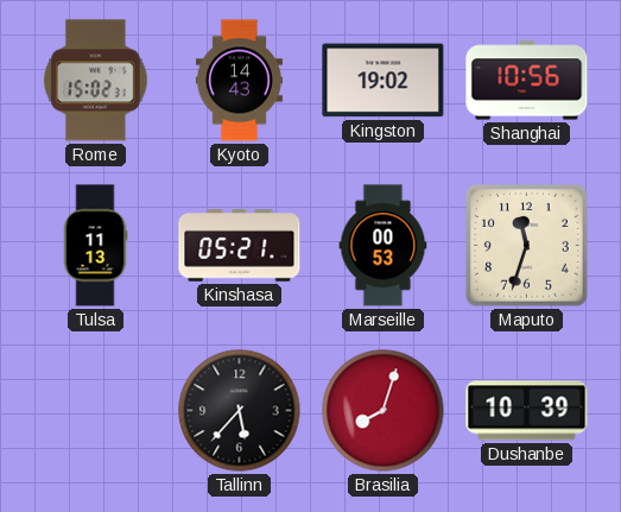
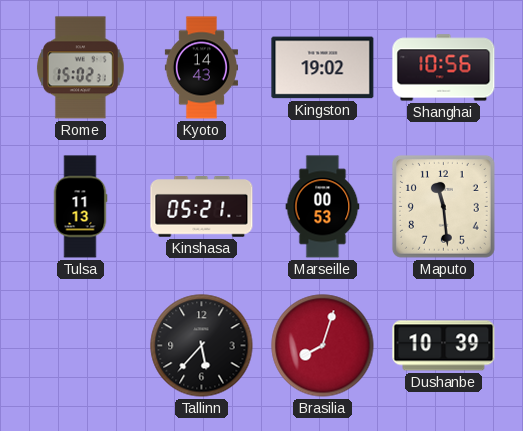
Maputo: 11:33 -> 11:29 (443, 206)
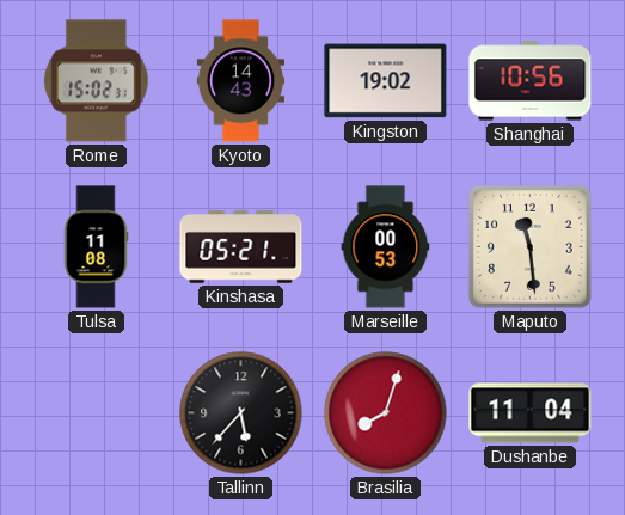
Tulsa: 11:13 -> 11:08 (96, 247)
Dushanbe: 10:39 -> 11:04 (531, 413)
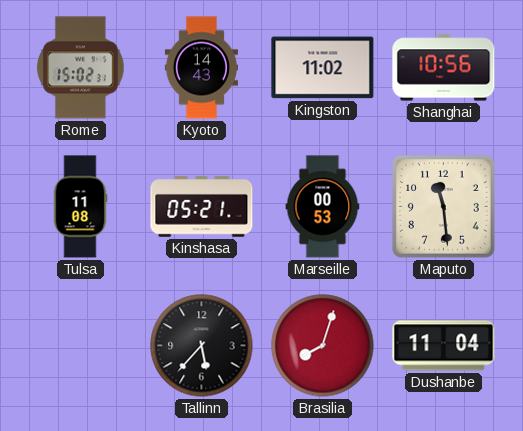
Kingston: 19:02 -> 11:02 (323, 68)
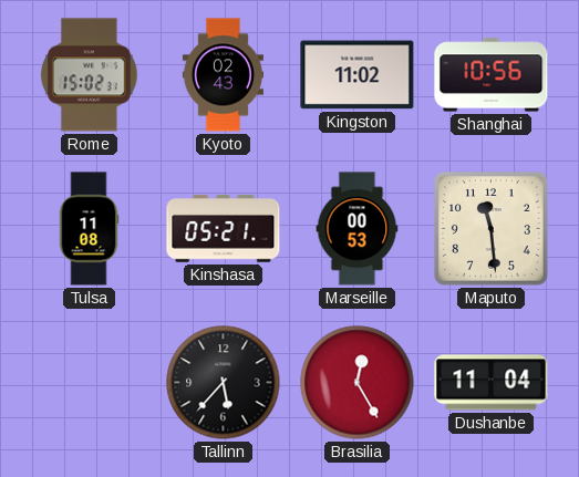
Kyoto: 14:43 -> 02:43 (223, 75)
Brasilia: 8:03 -> 12:25 (358, 383)
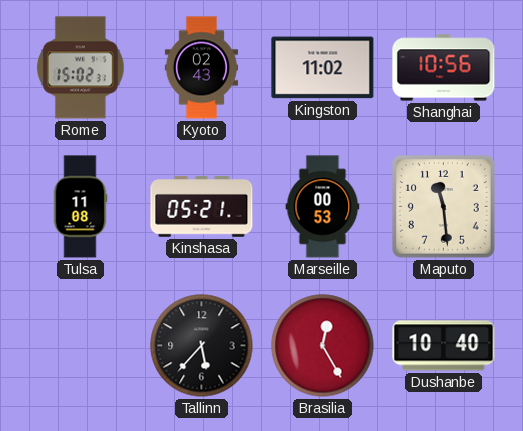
Dushanbe: 11:04 -> 10:40 (444, 346)
